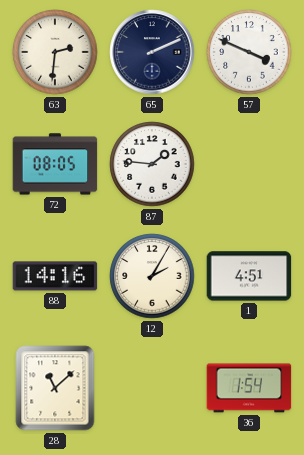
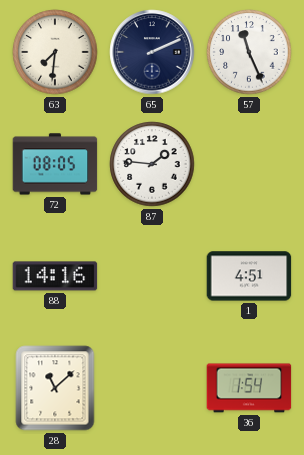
63: 2:31 -> 7:31 (55, 52)
57: 3:49 -> 11:26 (249, 52)
12: 2:05 -> none (152, 276)
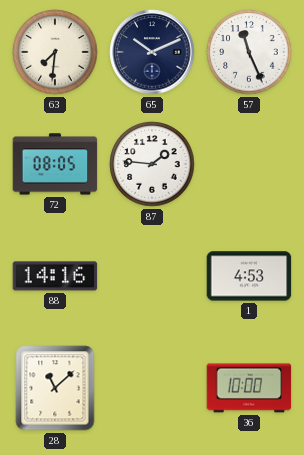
65: 2:11 -> 10:11 (152, 52)
1: 4:51 -> 4:53 (249, 276)
36: 1:54 -> 10:00 (249, 388)
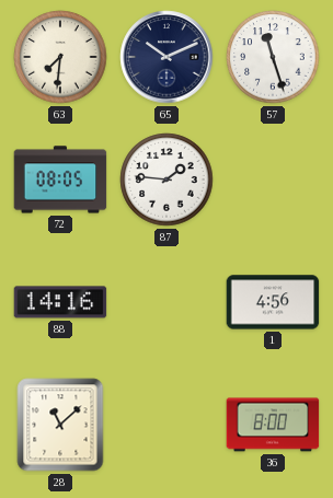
57: 11:26 -> 11:27 (273, 57)
1: 4:53 -> 4:56 (273, 302)
36: 10:00 -> 8:00 (273, 425)
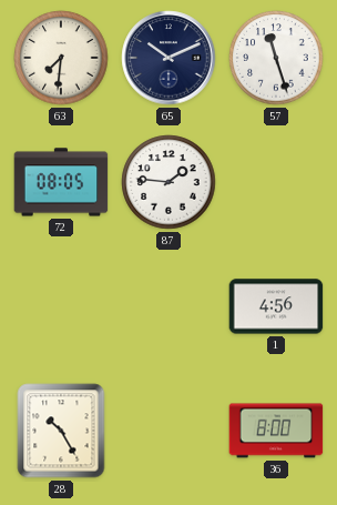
88: 14:16 -> none (60, 302)
28: 11:08 -> 10:25 (61, 431)
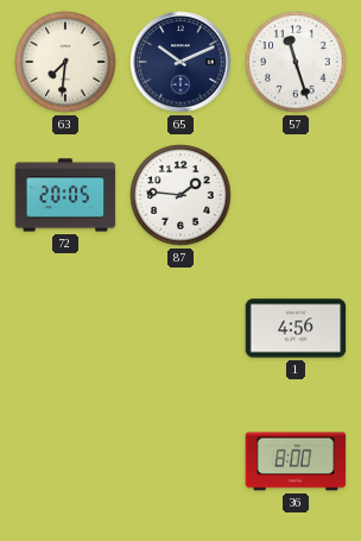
72: 08:05 -> 20:05 (65, 195)
28: 10:25 -> none (61, 431)
